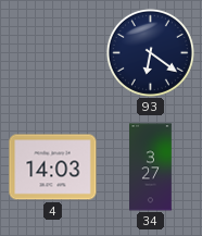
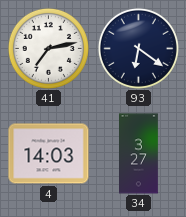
41: none -> 7:13 (48, 48)
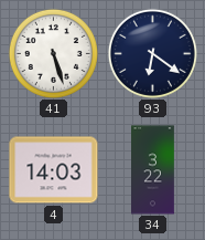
41: 7:13 -> 5:27 (53, 53)
34: 3:27 -> 3:22 (153, 170)
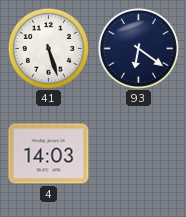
34: 3:22 -> none (153, 170)
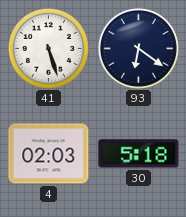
4: 14:03 -> 02:03 (49, 154)
30: none -> 5:18 (139, 154)
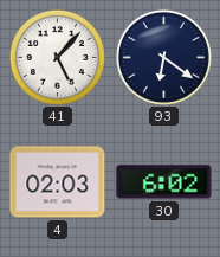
41: 5:27 -> 5:07 (57, 57)
30: 5:18 -> 6:02 (164, 182)
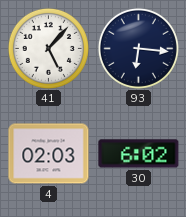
93: 6:21 -> 6:16 (138, 48)
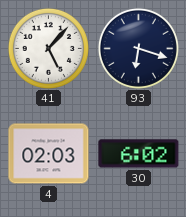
93: 6:16 -> 6:18 (138, 48)
